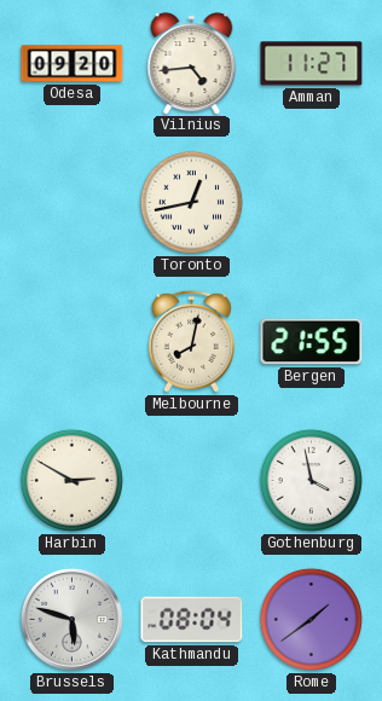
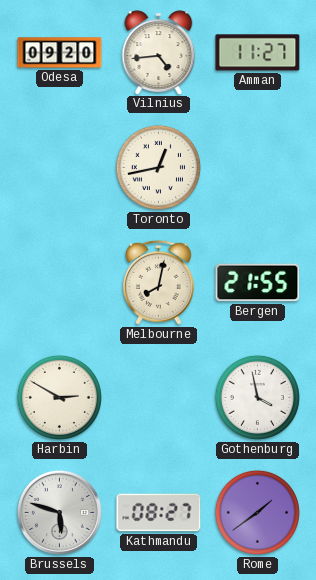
Kathmandu: 08:04 -> 08:27 (159, 513)
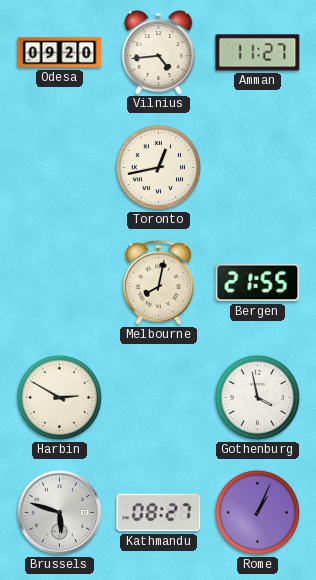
Rome: 1:39 -> 1:04 (257, 512)
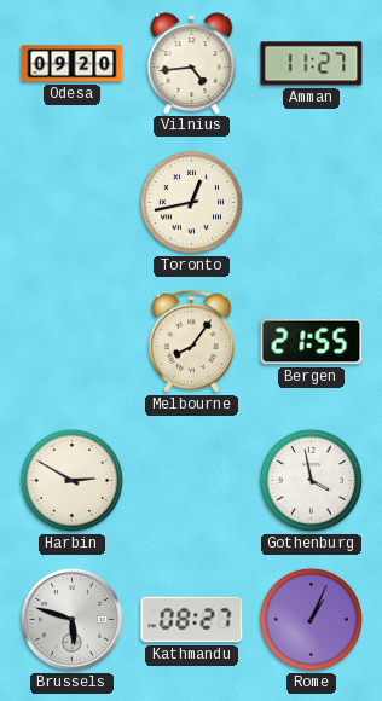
Melbourne: 8:02 -> 8:06 (191, 341)
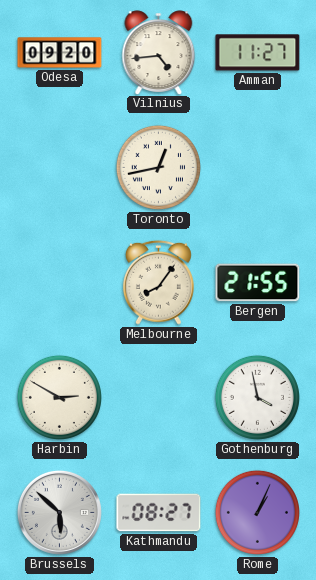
Brussels: 5:48 -> 5:52 (59, 512)
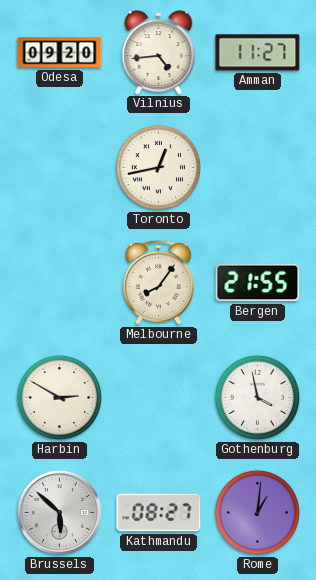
Rome: 1:04 -> 1:01 (257, 512)
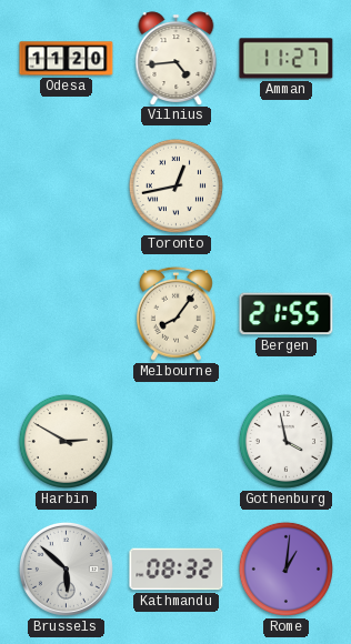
Odesa: 09:20 -> 11:20 (67, 59)
Kathmandu: 08:27 -> 08:32 (177, 570)
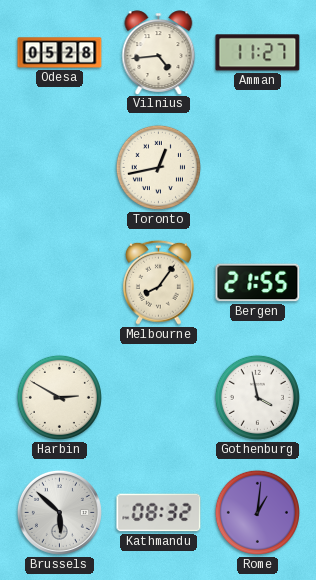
Odesa: 11:20 -> 05:28 (60, 53)
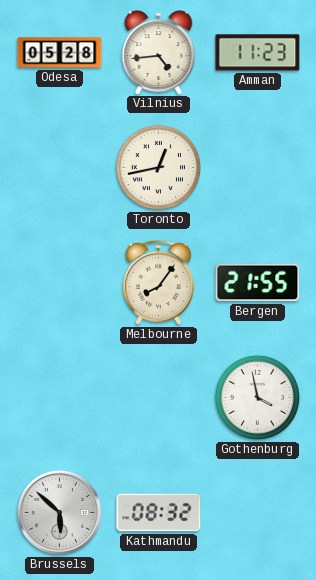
Amman: 11:27 -> 11:23 (258, 53)
Harbin: 2:50 -> none (59, 397)
Rome: 1:01 -> none (257, 512)
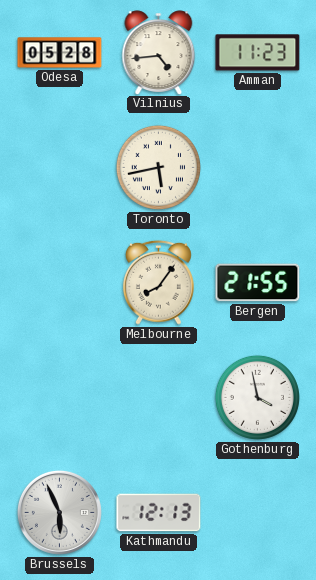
Toronto: 12:43 -> 5:43 (158, 167)
Brussels: 5:52 -> 5:56 (59, 512)
Kathmandu: 08:32 -> 12:13 (159, 513)
